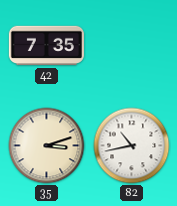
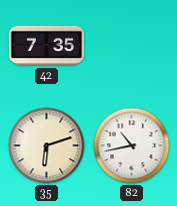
35: 3:12 -> 6:12 (47, 146)
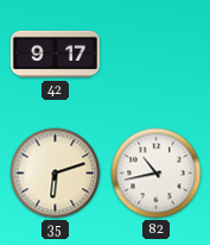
42: 7:35 -> 9:17 (55, 55)
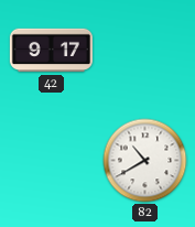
35: 6:12 -> none (56, 174)
82: 10:43 -> 10:40 (145, 161)
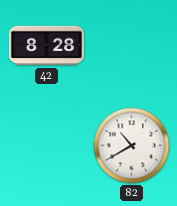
42: 9:17 -> 8:28 (46, 46)
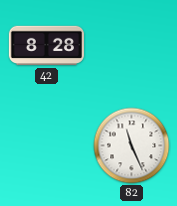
82: 10:40 -> 11:26 (132, 146)
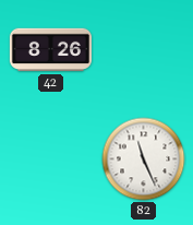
42: 8:28 -> 8:26 (50, 50)
